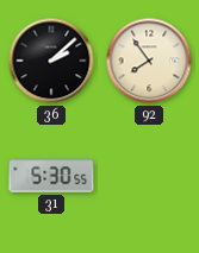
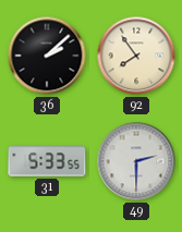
31: 5:30 -> 5:33 (47, 161)
49: none -> 2:30 (136, 161)
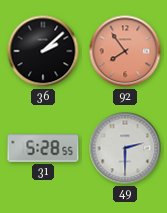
92 dial: cream -> salmon (125, 51)
31: 5:33 -> 5:28 (43, 148)
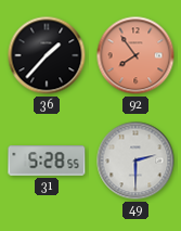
36: 2:08 -> 1:37 (47, 55)
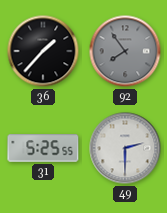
92 dial: salmon -> grey (125, 51)
31: 5:28 -> 5:25 (43, 148)
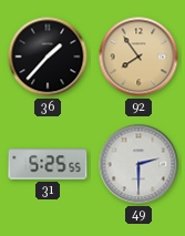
92 dial: grey -> champagne (138, 57)
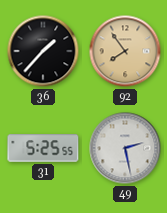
49: 2:30 -> 2:28 (125, 148)
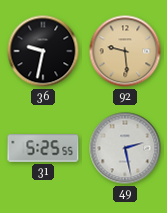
36: 1:37 -> 9:32 (43, 51)
92: 7:54 -> 9:29 (125, 51)
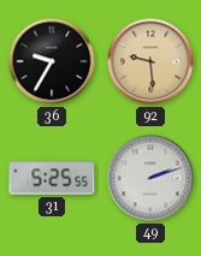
36: 9:32 -> 9:35 (52, 61)
49: 2:28 -> 2:12 (150, 178)
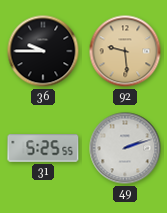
36: 9:35 -> 9:45 (43, 51)
